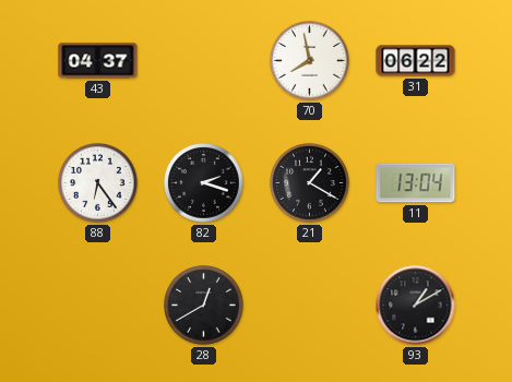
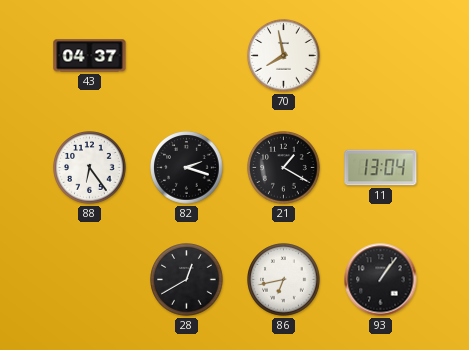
31: 06:22 -> none (416, 61)
86: none -> 6:43 (284, 280)
93: 1:10 -> 1:06 (381, 280)
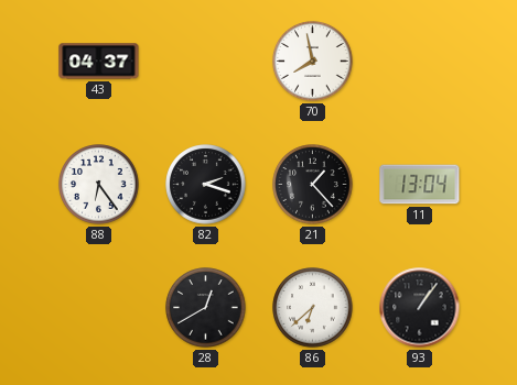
21: 1:20 -> 1:23 (313, 185)
86: 6:43 -> 6:38 (313, 308)
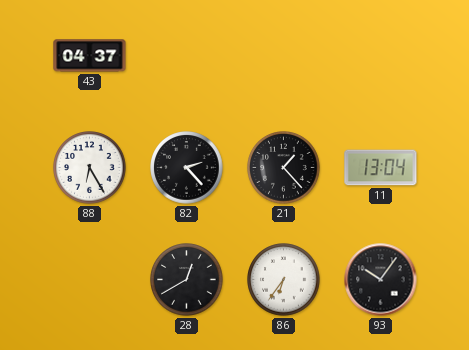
70: 7:58 -> none (313, 62)
88: 6:24 -> 6:25 (90, 168)
82: 2:18 -> 2:23 (187, 168)
86: 6:38 -> 6:36 (284, 280)
93: 1:06 -> 10:06 (381, 280)
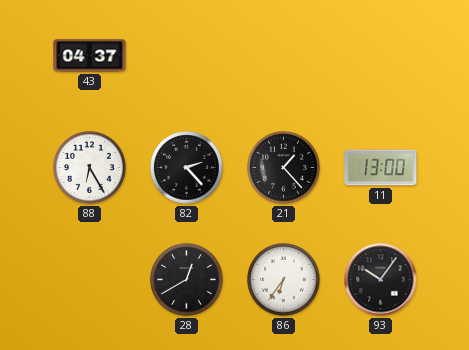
11: 13:04 -> 13:00 (381, 168)
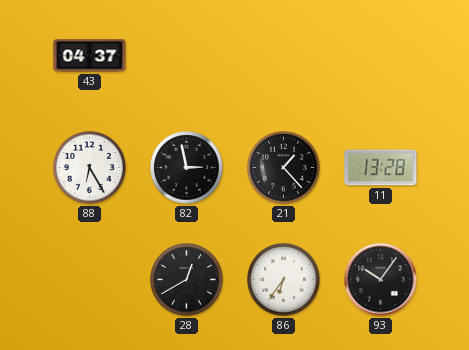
82: 2:23 -> 2:58 (187, 168)
11: 13:00 -> 13:28 (381, 168)
